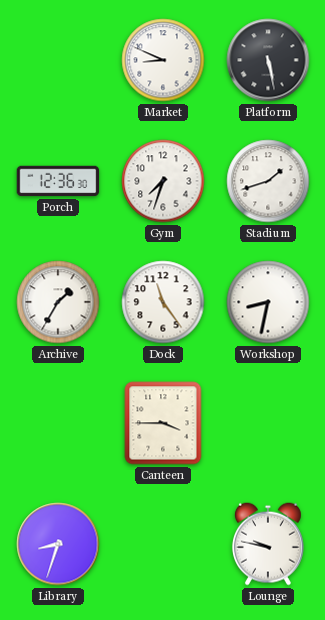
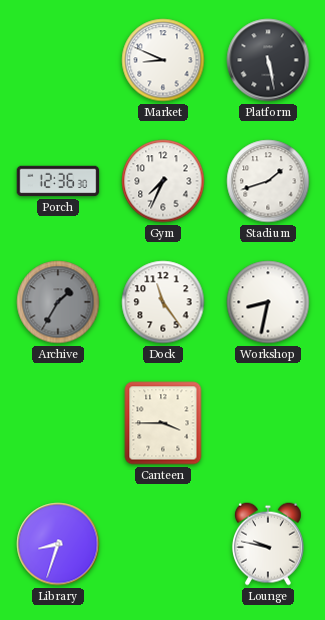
Gym: 7:33 -> 7:34 (163, 181)
Archive dial: white -> grey (58, 302)
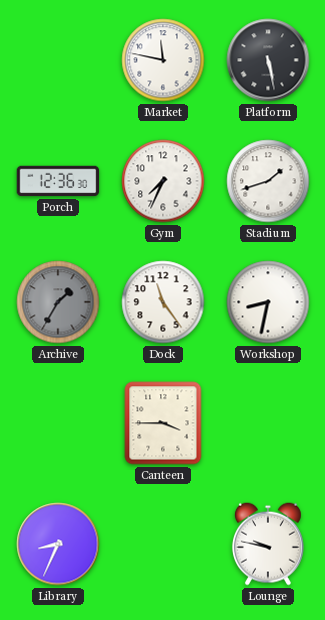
Market: 8:49 -> 11:47 (163, 60)
Library: 8:33 -> 8:34 (58, 544)
